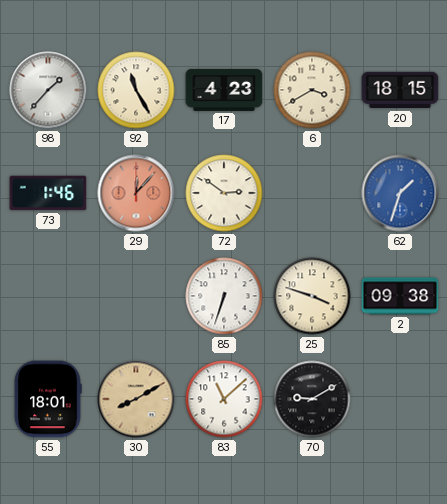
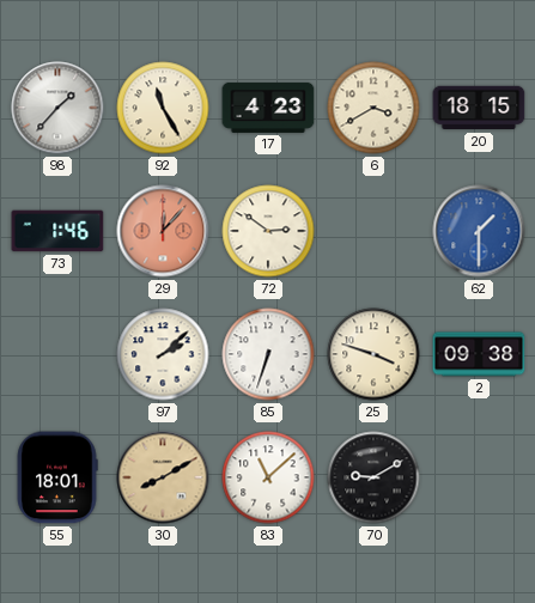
62: 1:33 -> 1:30 (479, 231)
97: none -> 2:08 (163, 354)
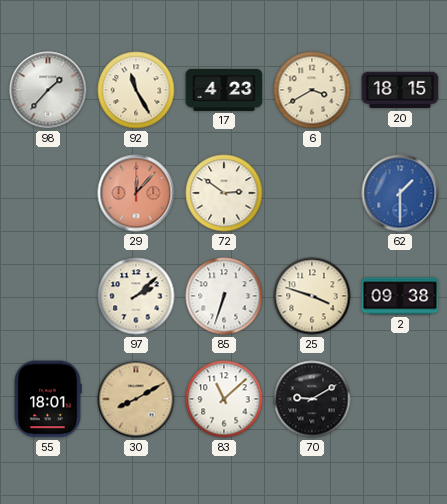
73: 1:46 -> none (57, 231)
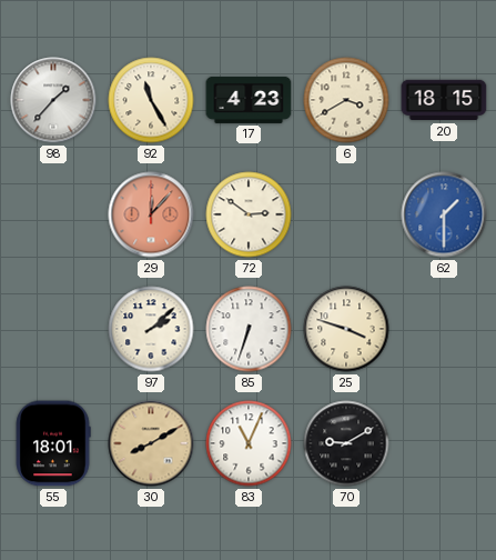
2: 09:38 -> none (400, 296)
83: 11:08 -> 11:04 (249, 443)
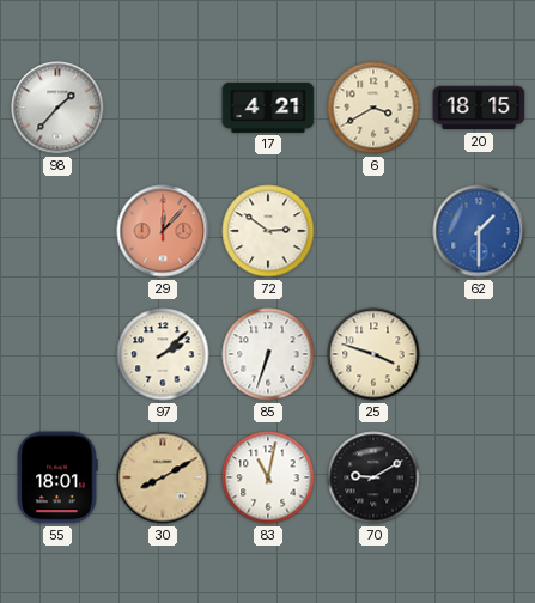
92: 11:25 -> none (151, 100)
17: 4:23 -> 4:21 (268, 108)
83: 11:04 -> 11:02 (268, 477)
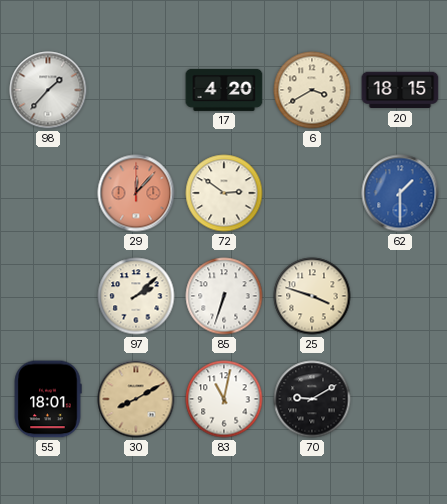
17: 4:21 -> 4:20 (224, 90)
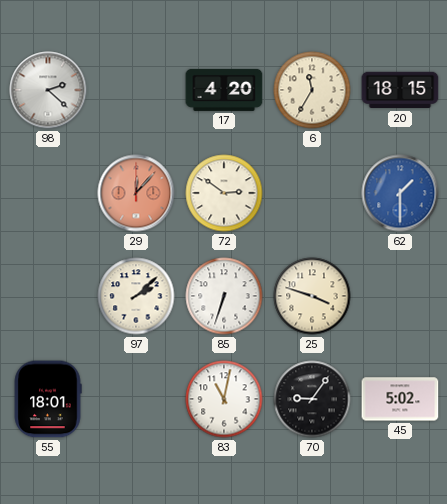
98: 1:37 -> 2:22 (48, 90)
6: 3:40 -> 11:35 (312, 90)
30: 8:10 -> none (136, 399)
70: 9:10 -> 9:06 (312, 399)
45: none -> 5:02 (400, 399)
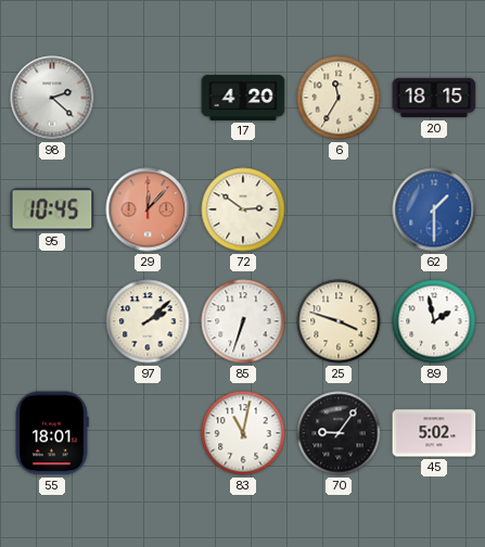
95: none -> 10:45 (52, 209)
89: none -> 1:58 (434, 321)
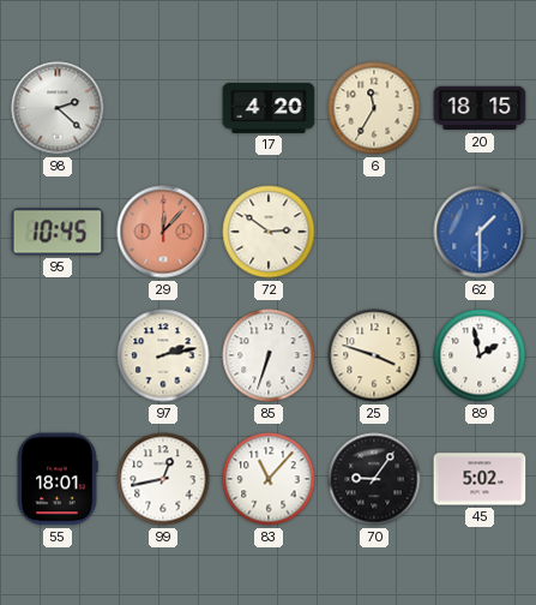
97: 2:08 -> 2:13 (163, 355)
99: none -> 12:43 (163, 479)
83: 11:02 -> 11:07 (269, 479)
